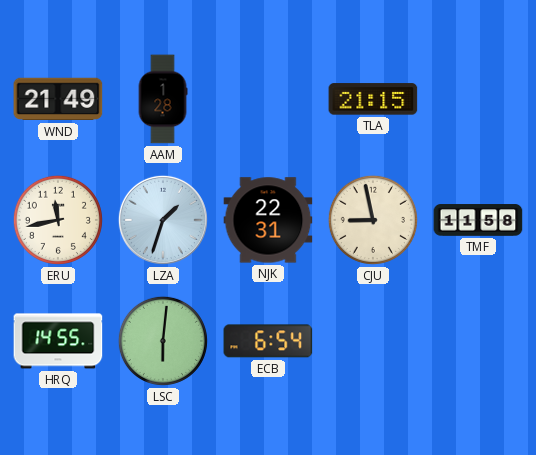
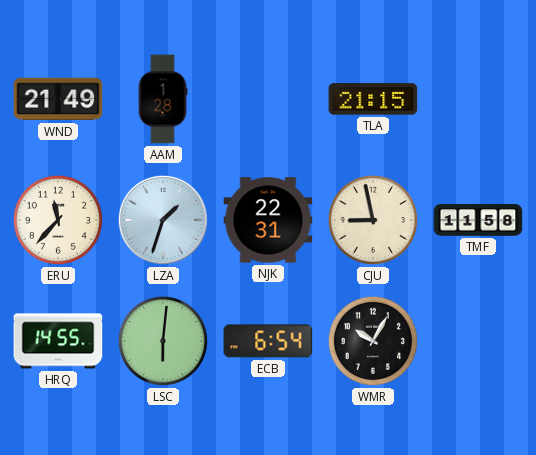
ERU: 11:43 -> 11:37 (58, 220)
WMR: none -> 10:05 (373, 341)
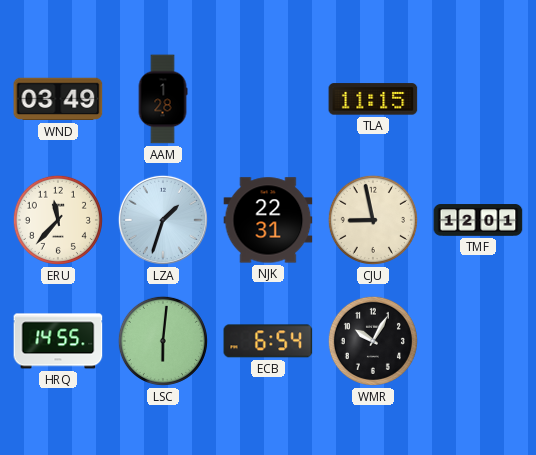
WND: 21:49 -> 03:49 (58, 99)
TLA: 21:15 -> 11:15 (373, 99)
TMF: 11:58 -> 12:01 (478, 220)
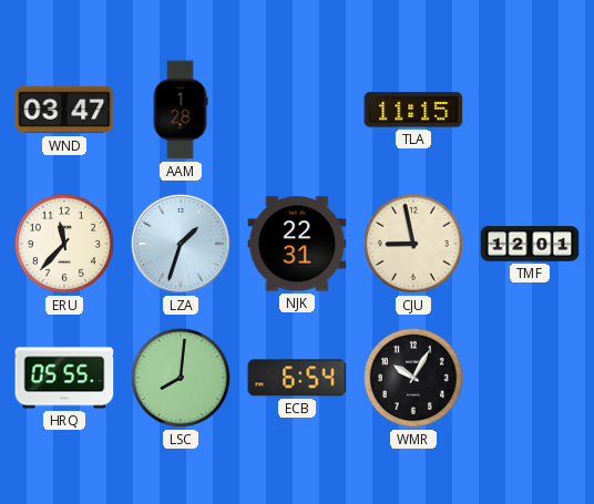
WND: 03:49 -> 03:47 (64, 110)
HRQ: 14:55 -> 05:55 (64, 378)
LSC: 6:01 -> 8:01 (181, 378)
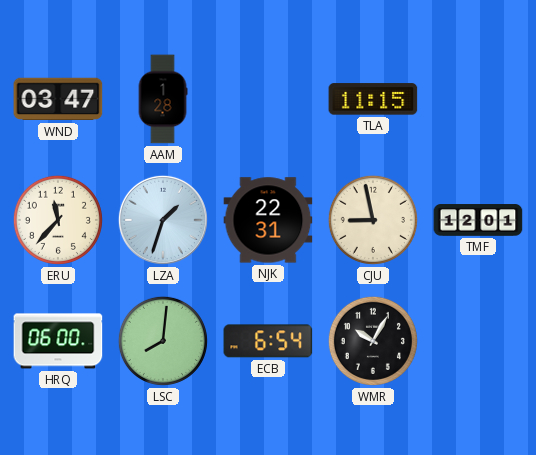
HRQ: 05:55 -> 06:00 (58, 341)
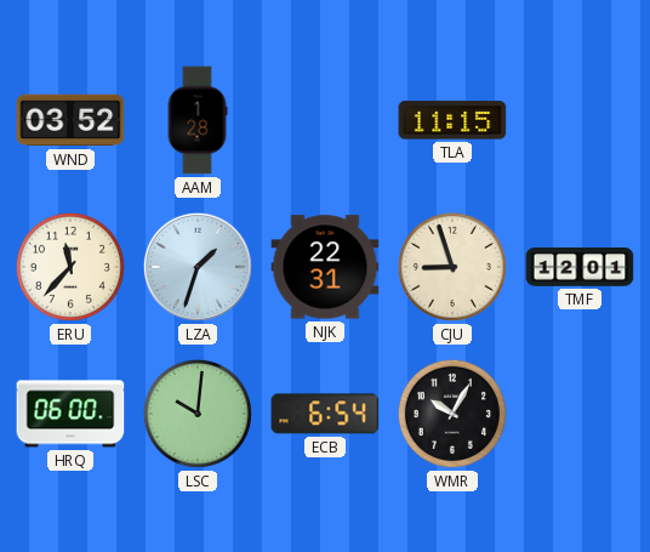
WND: 03:47 -> 03:52 (70, 120)
CJU: 8:58 -> 8:57 (452, 267)
LSC: 8:01 -> 10:01 (198, 414)
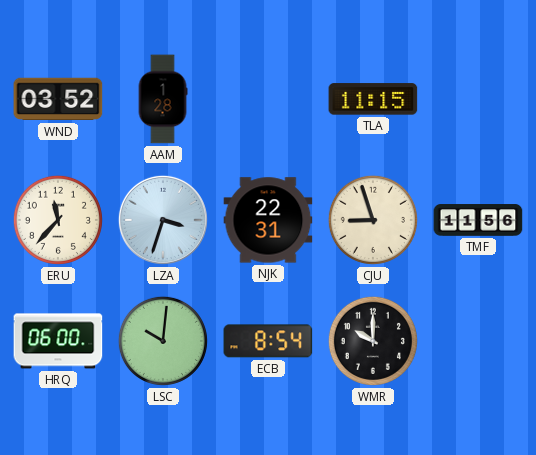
LZA: 1:33 -> 3:33 (163, 220)
TMF: 12:01 -> 11:56 (478, 220)
ECB: 6:54 -> 8:54 (268, 341)
WMR: 10:05 -> 10:00 (373, 341)
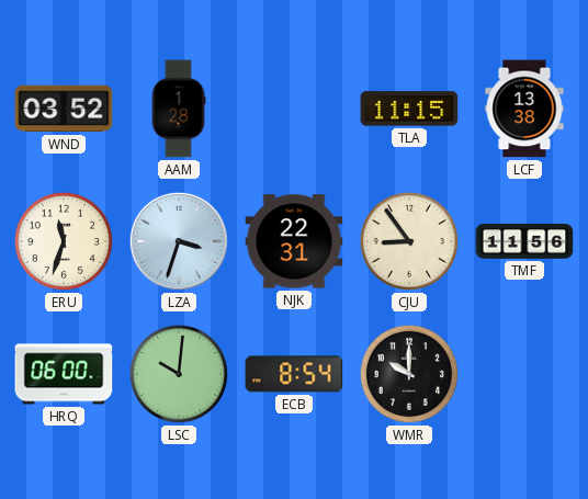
LCF: none -> 13:38 (524, 109)
ERU: 11:37 -> 11:33 (64, 241)
CJU: 8:57 -> 8:54 (409, 241)
